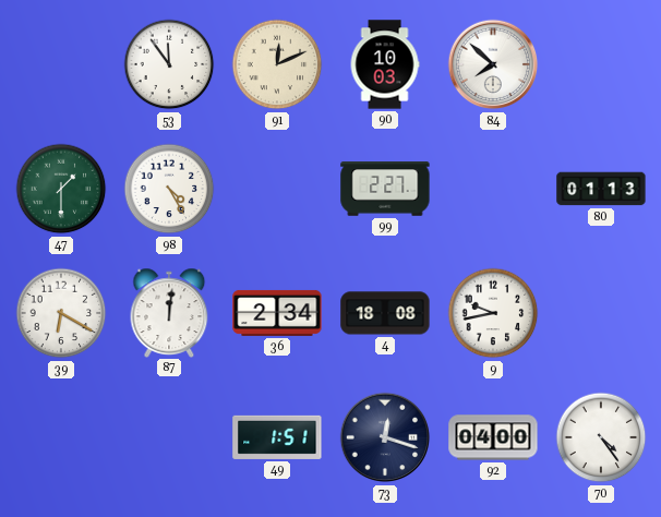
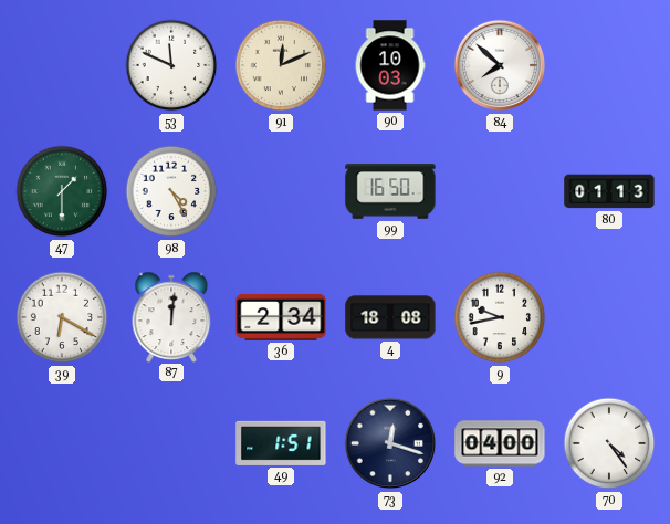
53: 11:54 -> 11:49 (171, 65)
99: 2:27 -> 16:50 (390, 191)
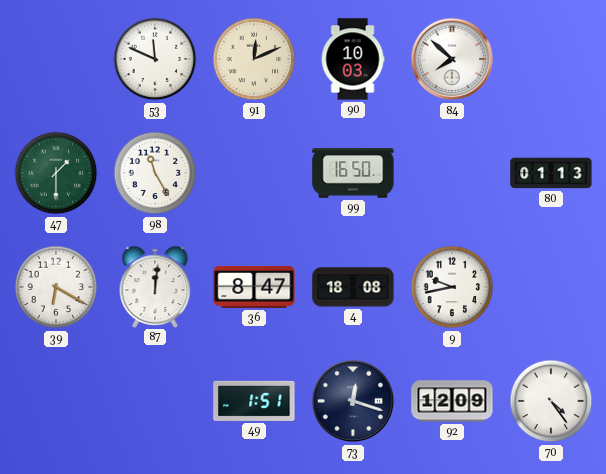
98: 4:25 -> 11:25 (155, 173)
36: 2:34 -> 8:47 (254, 287)
92: 04:00 -> 12:09 (452, 401)
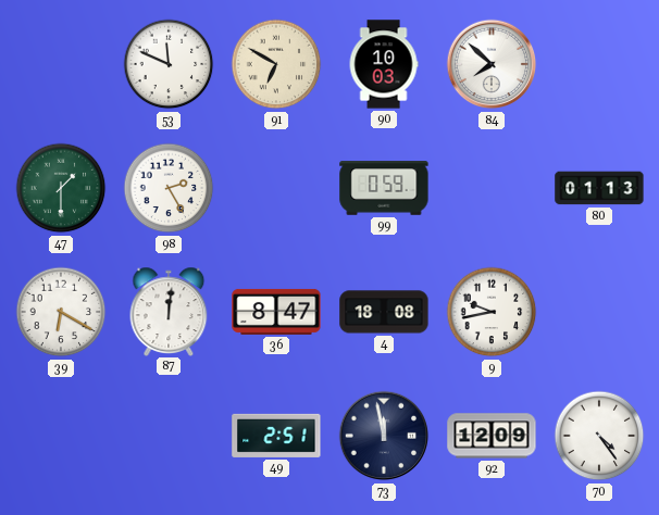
91: 12:11 -> 6:50 (276, 64)
98: 11:25 -> 2:25 (169, 188)
99: 16:50 -> 0:59 (384, 188)
49: 1:51 -> 2:51 (276, 436)
73: 12:18 -> 11:58 (384, 436)
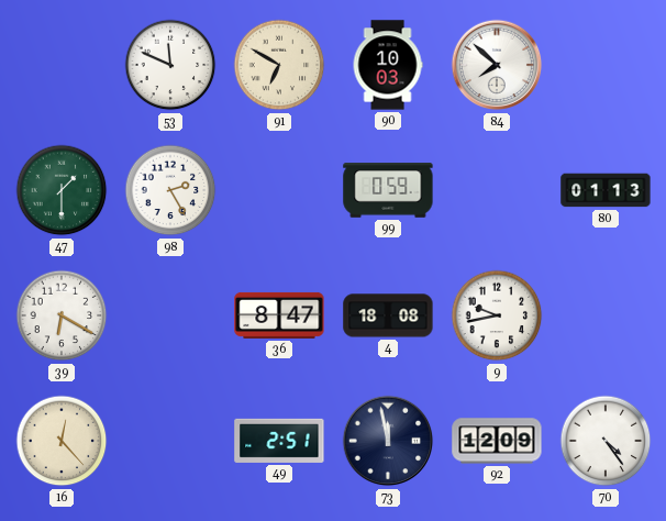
87: 12:01 -> none (169, 311)
16: none -> 12:23 (62, 441)
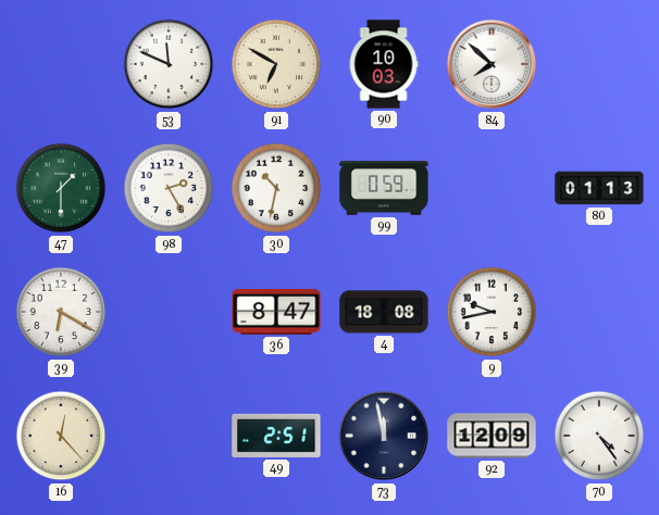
30: none -> 10:32 (276, 188)
